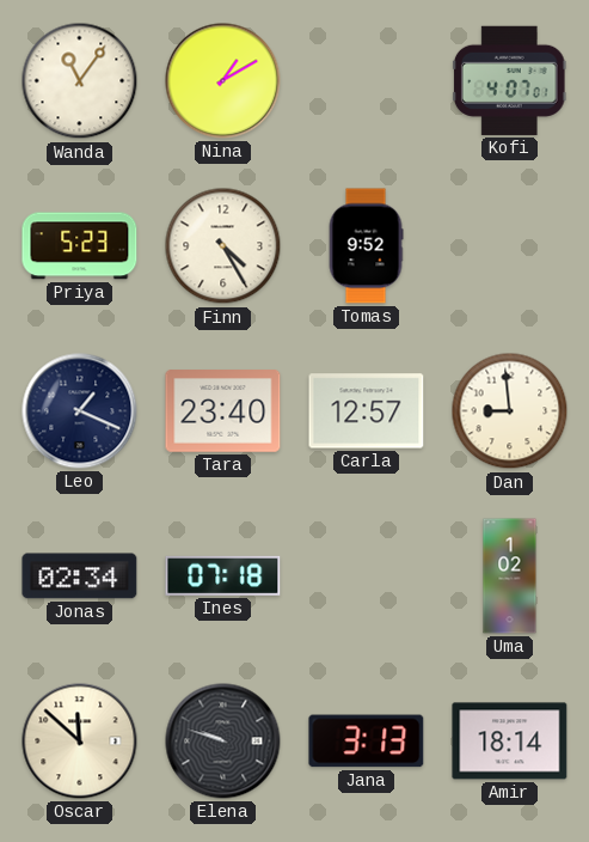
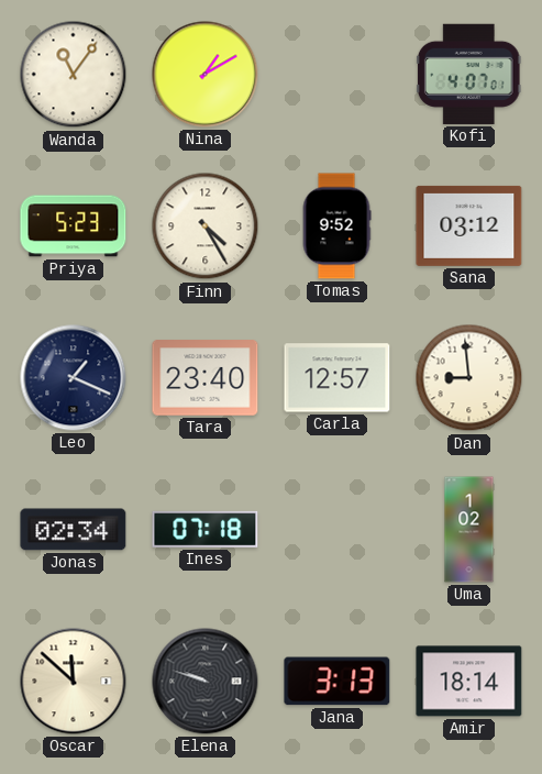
Sana: none -> 03:12 (469, 225)
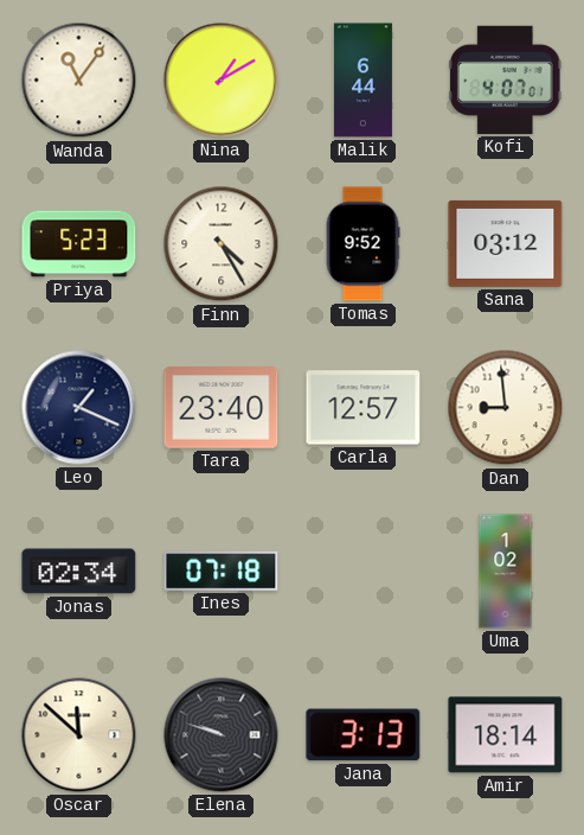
Malik: none -> 6:44 (362, 81)
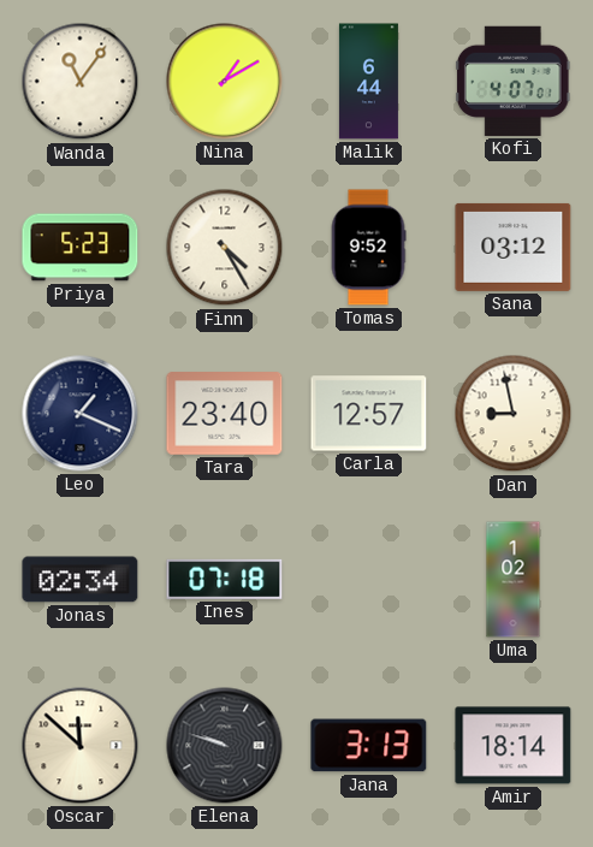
Dan: 8:59 -> 8:58 (514, 414)
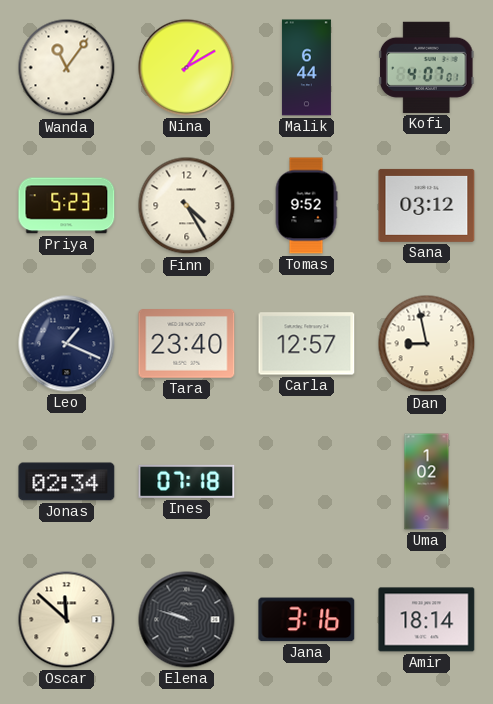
Jana: 3:13 -> 3:16 (307, 620)
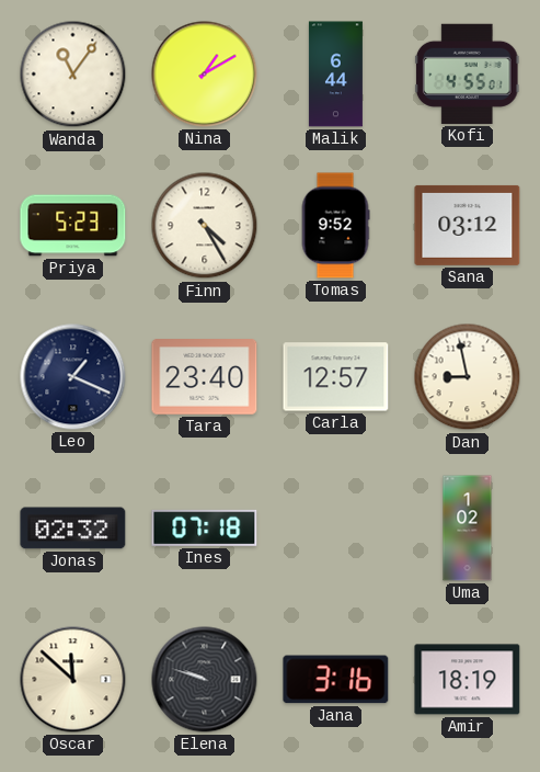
Kofi: 4:07 -> 4:55 (467, 73)
Jonas: 02:34 -> 02:32 (73, 529)
Amir: 18:14 -> 18:19 (468, 680)
